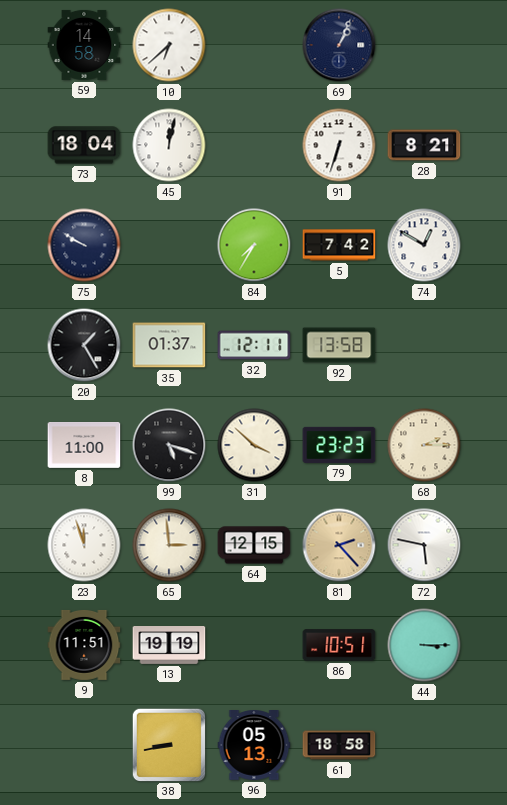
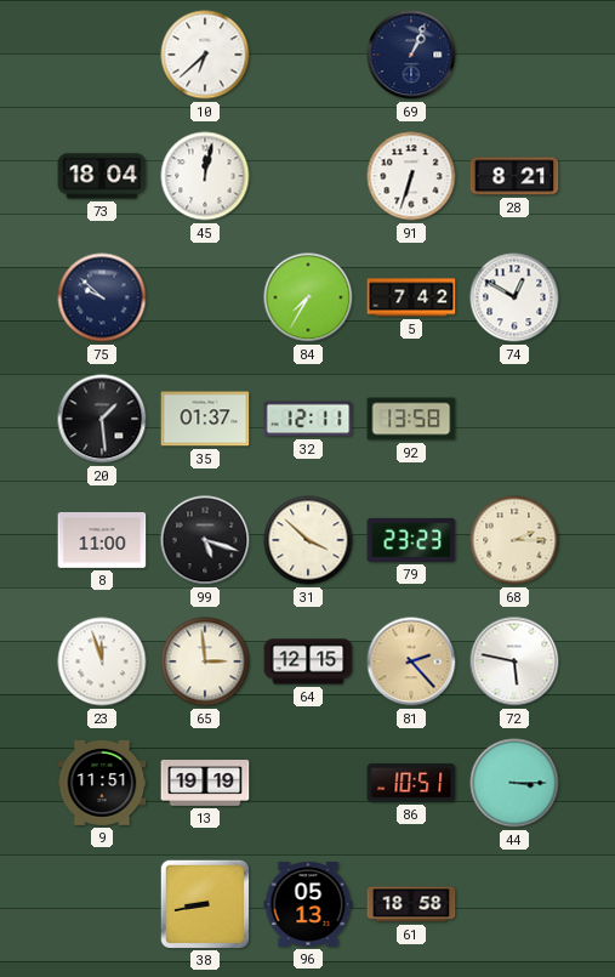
59: 14:58 -> none (84, 45)
75: 9:50 -> 9:52 (102, 297)
20: 1:25 -> 1:29 (102, 419)
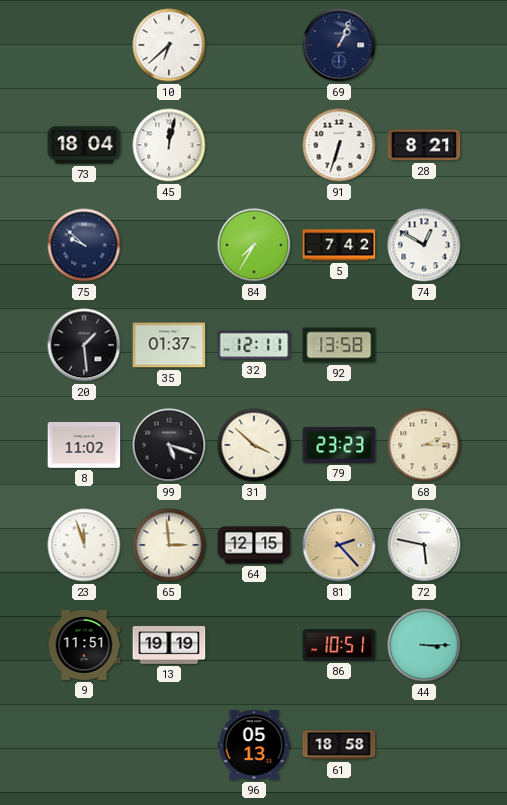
8: 11:00 -> 11:02 (84, 446)
38: 8:43 -> none (204, 903)
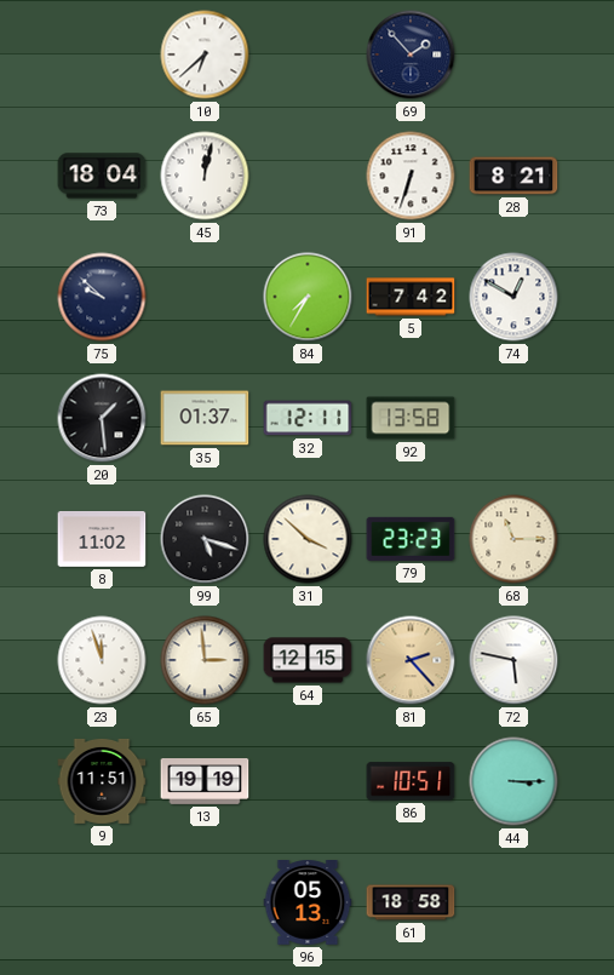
69: 1:04 -> 1:53 (411, 55)
68: 2:15 -> 11:15 (513, 539)
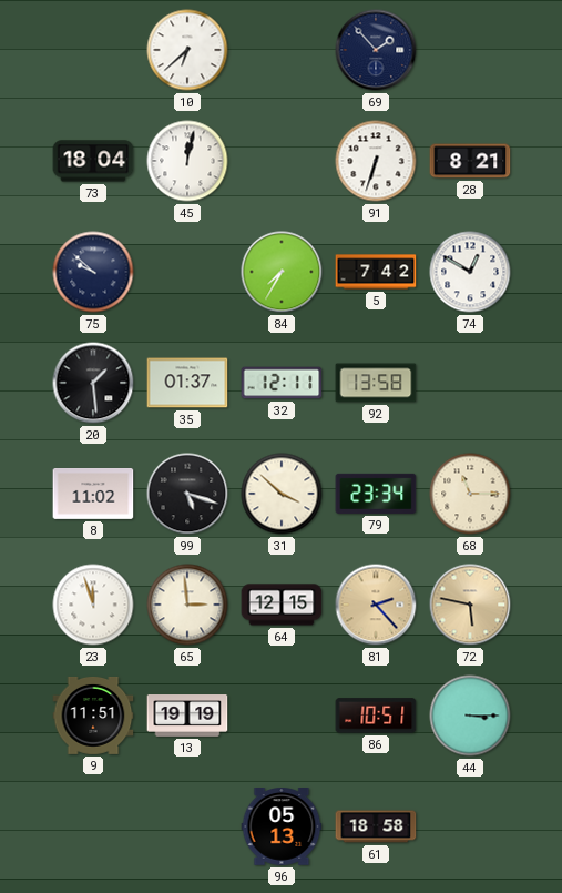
79: 23:23 -> 23:34 (376, 494)
72 dial: white -> champagne (470, 605)
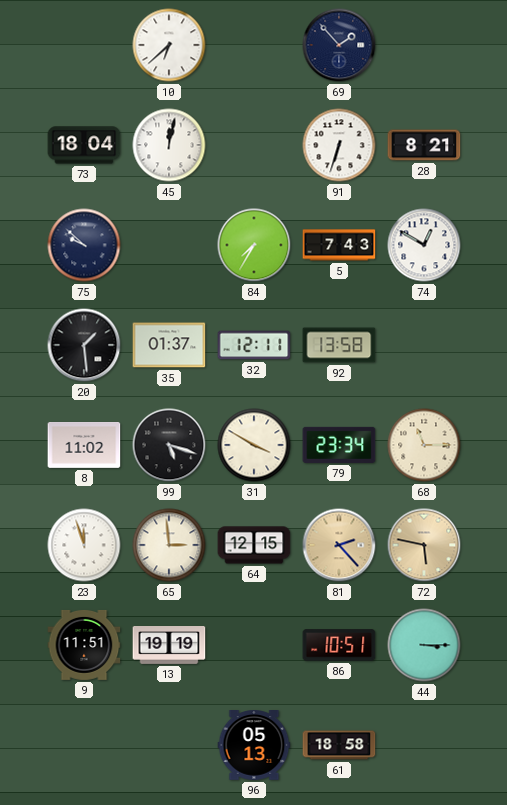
5: 7:42 -> 7:43 (339, 245)
31: 3:52 -> 3:50 (254, 445)
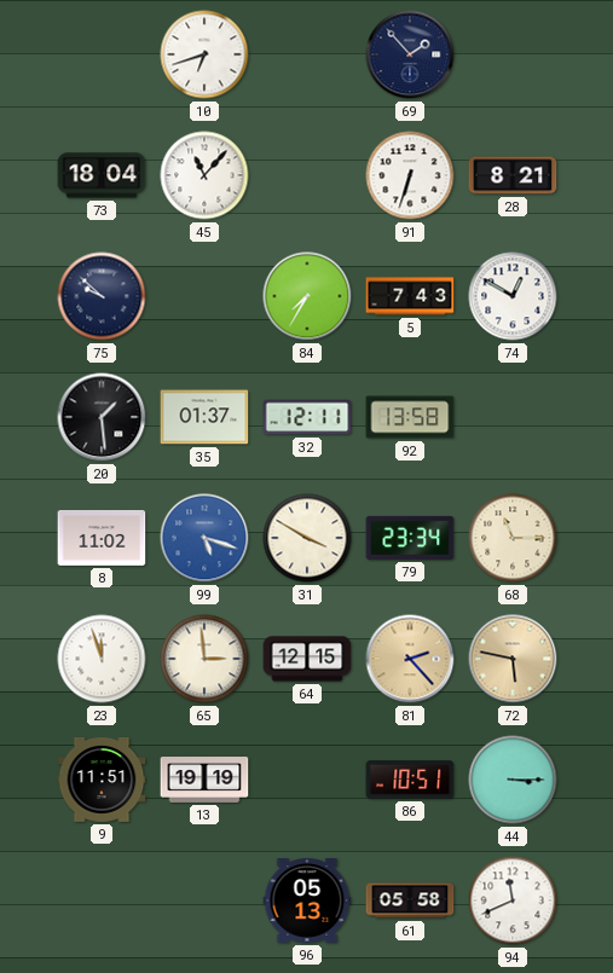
10: 6:38 -> 6:42 (204, 54)
45: 12:02 -> 11:07 (204, 175)
99 dial: black -> blue (204, 538)
61: 18:58 -> 05:58 (410, 900)
94: none -> 11:41 (513, 900)
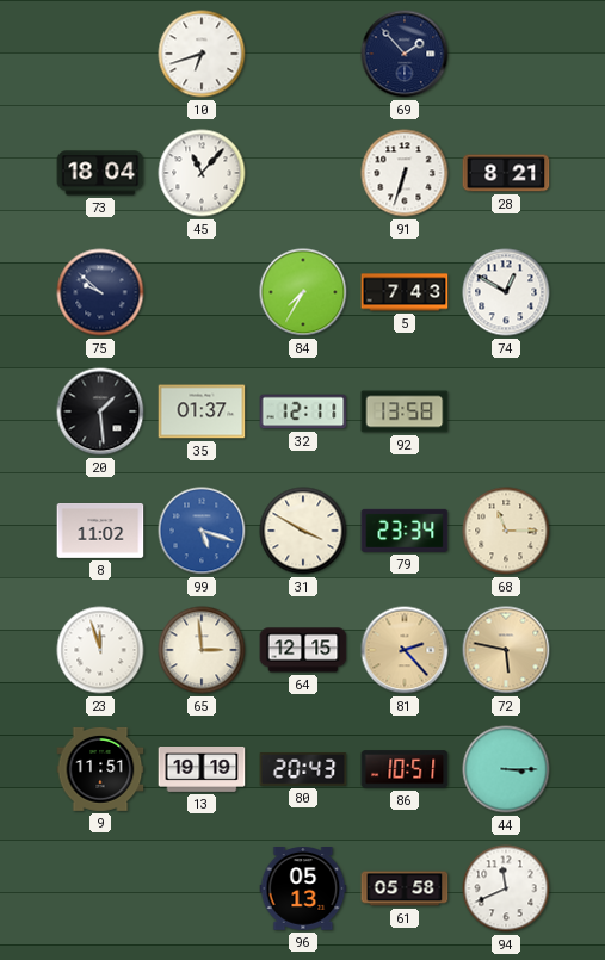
80: none -> 20:43 (303, 769)
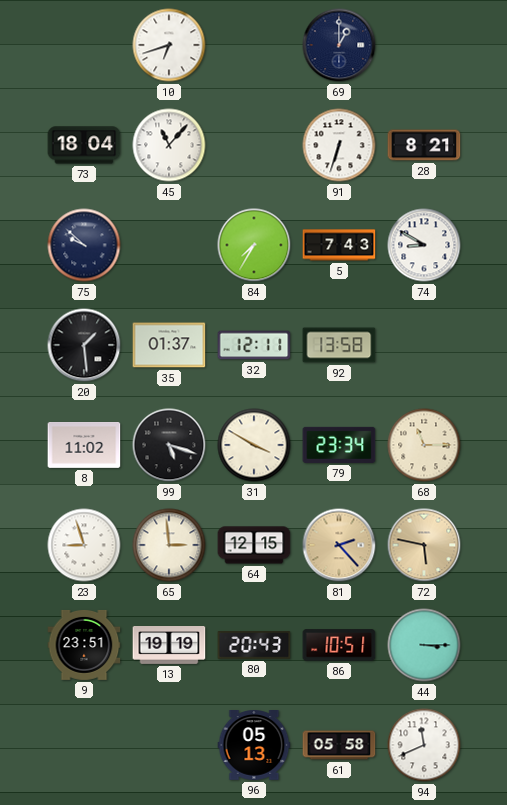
69: 1:53 -> 1:00 (339, 45)
74: 12:50 -> 8:50 (424, 245)
99 dial: blue -> black (169, 445)
23: 11:57 -> 8:57 (84, 545)
9: 11:51 -> 23:51 (84, 645)
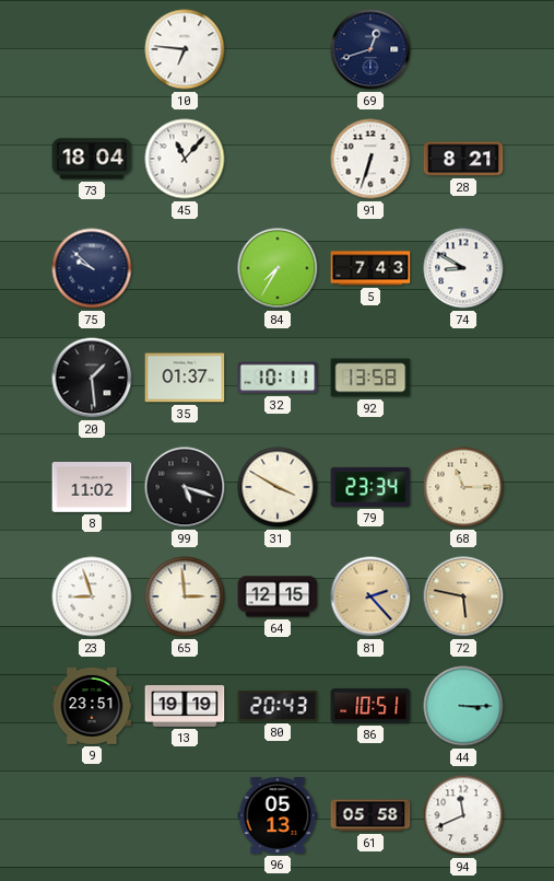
10: 6:42 -> 6:46 (185, 49)
69: 1:00 -> 12:42 (370, 49)
32: 12:11 -> 10:11 (278, 378)
